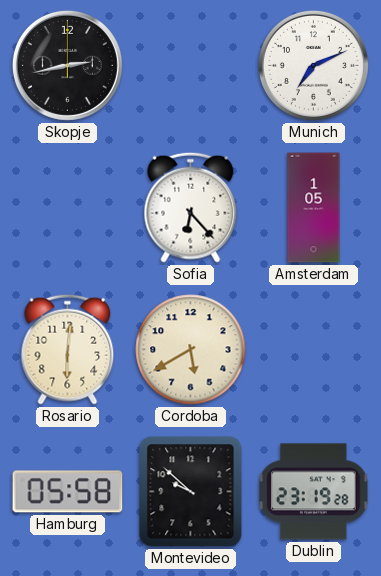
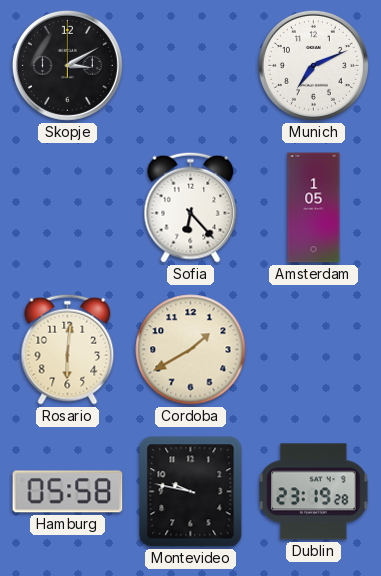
Skopje: 2:43 -> 3:10 (67, 65)
Cordoba: 5:40 -> 1:40 (191, 350)
Montevideo: 9:52 -> 9:47 (191, 492)
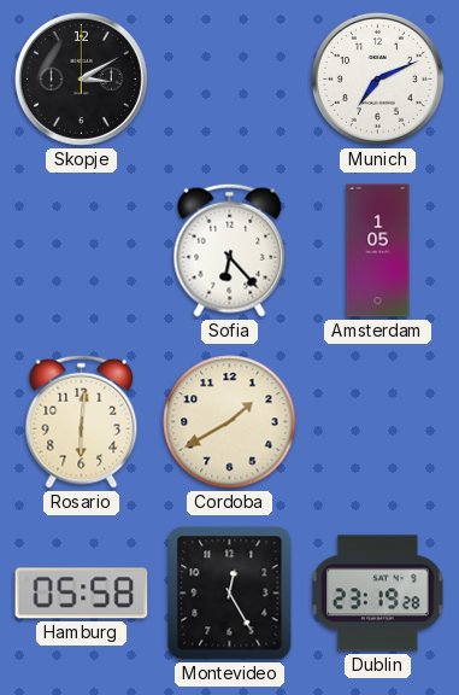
Montevideo: 9:47 -> 12:25 (230, 594)
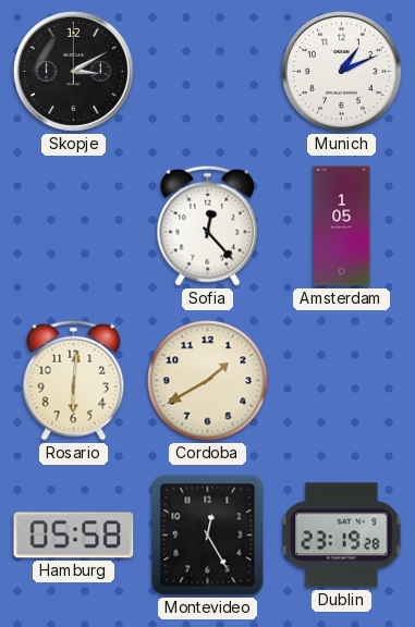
Munich: 7:11 -> 1:11 (341, 71)
Sofia: 6:23 -> 12:23 (208, 225)
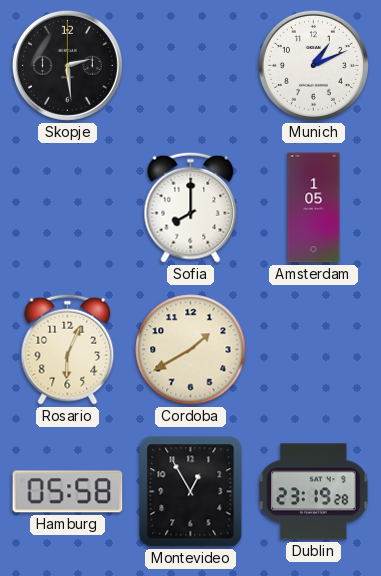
Skopje: 3:10 -> 2:29 (67, 65)
Sofia: 12:23 -> 8:00 (191, 207)
Rosario: 6:01 -> 6:04 (68, 349)
Montevideo: 12:25 -> 12:55 (191, 492)
